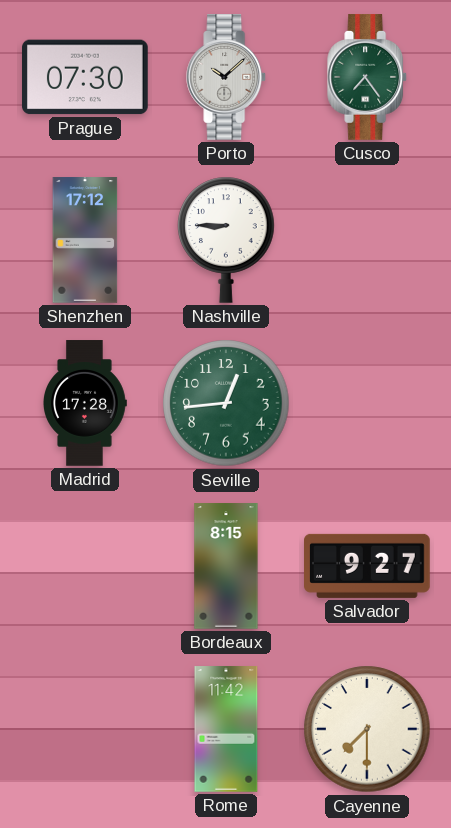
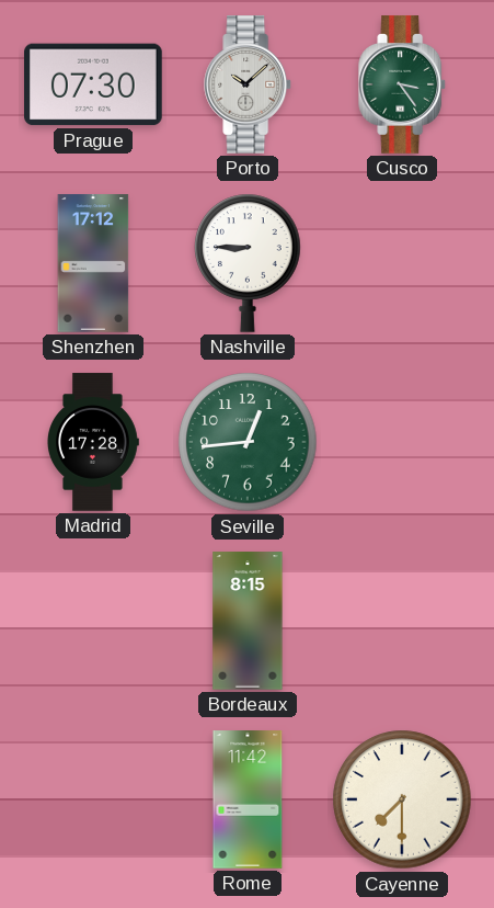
Cusco: 7:24 -> 3:24 (403, 84)
Salvador: 9:27 -> none (367, 566)
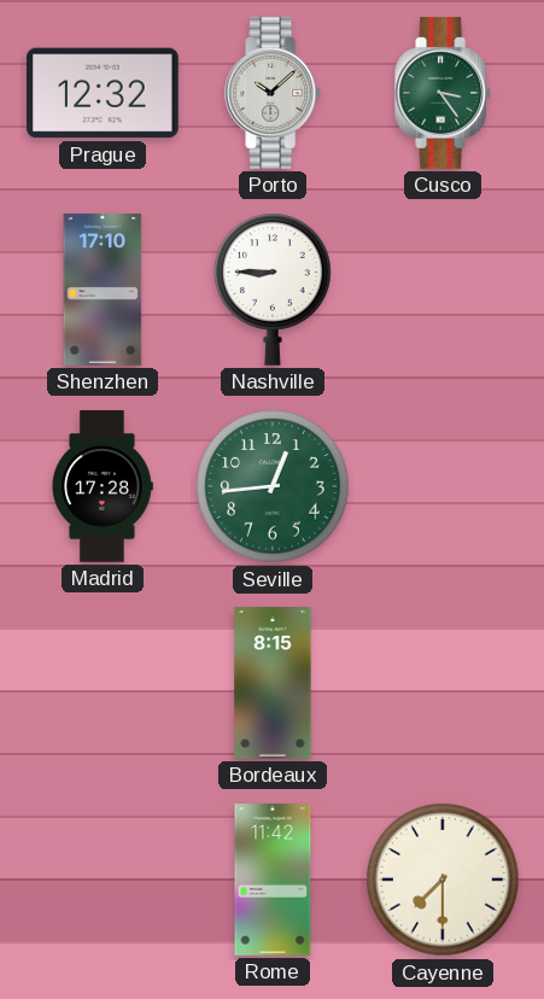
Prague: 07:30 -> 12:32 (104, 93)
Shenzhen: 17:12 -> 17:10 (103, 290)
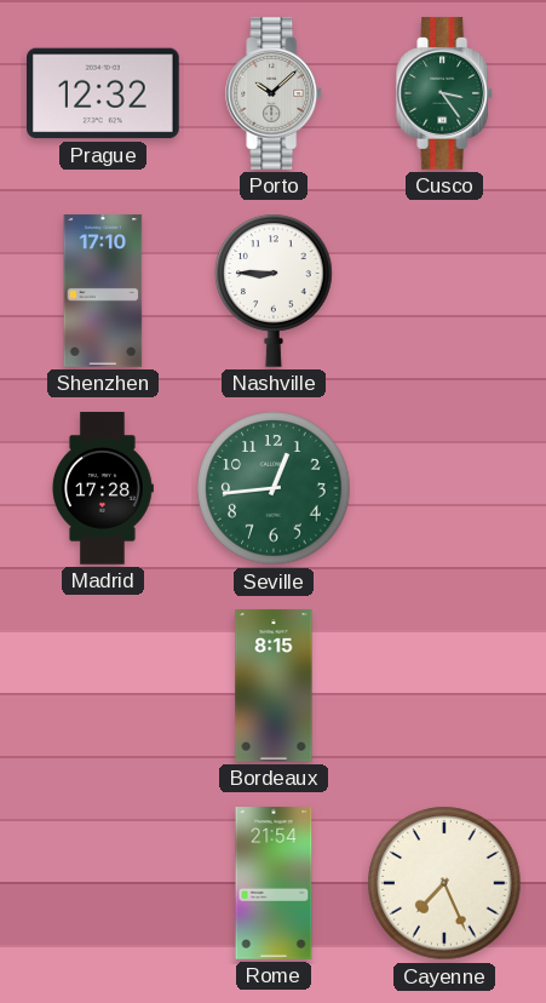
Rome: 11:42 -> 21:54 (274, 883)
Cayenne: 7:30 -> 7:26 (444, 883)
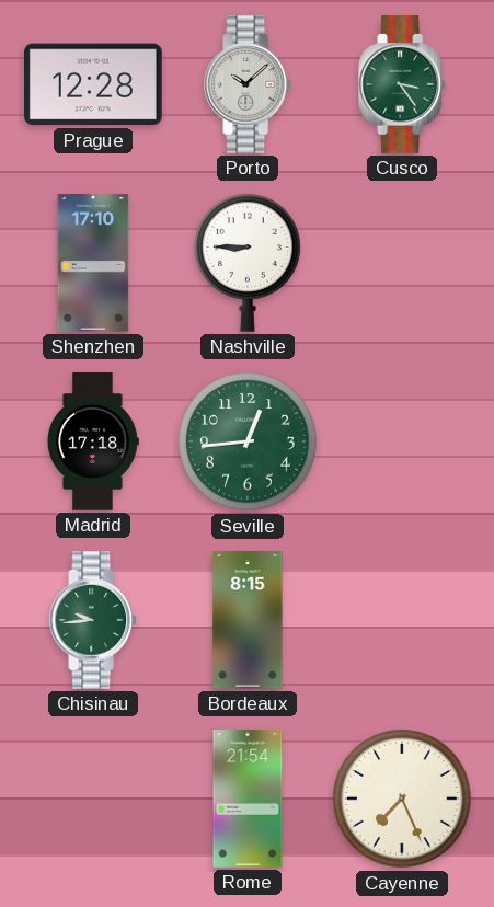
Prague: 12:32 -> 12:28 (94, 84)
Madrid: 17:28 -> 17:18 (93, 441)
Chisinau: none -> 9:44 (94, 620)
